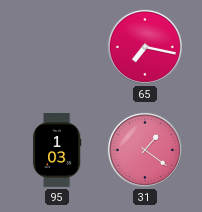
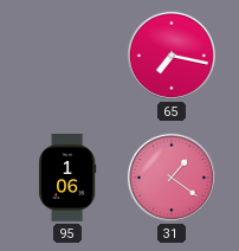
95: 1:03 -> 1:06 (67, 179)
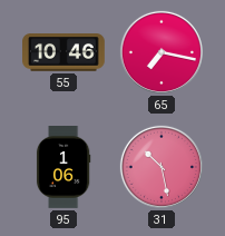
55: none -> 10:46 (65, 52)
31: 1:21 -> 10:28 (162, 167)
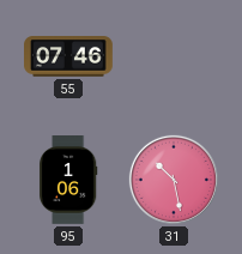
55: 10:46 -> 07:46 (69, 56)
65: 7:17 -> none (162, 52)
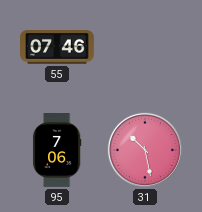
95: 1:06 -> 7:06 (57, 151)
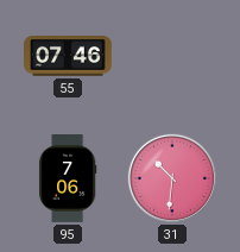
31: 10:28 -> 10:31 (172, 178)
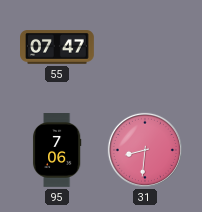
55: 07:46 -> 07:47 (58, 47)
31: 10:31 -> 8:31 (145, 150)
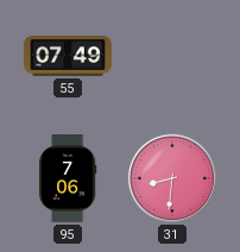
55: 07:47 -> 07:49 (69, 56)
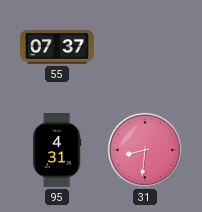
55: 07:49 -> 07:37 (58, 47)
95: 7:06 -> 4:31 (57, 151)
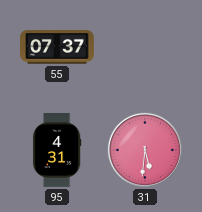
31: 8:31 -> 5:31 (145, 150)
